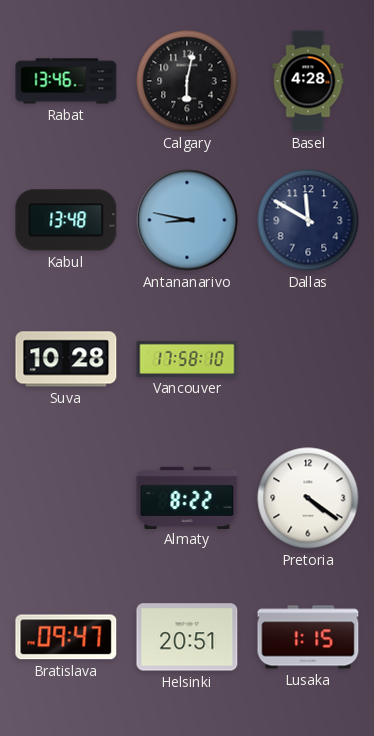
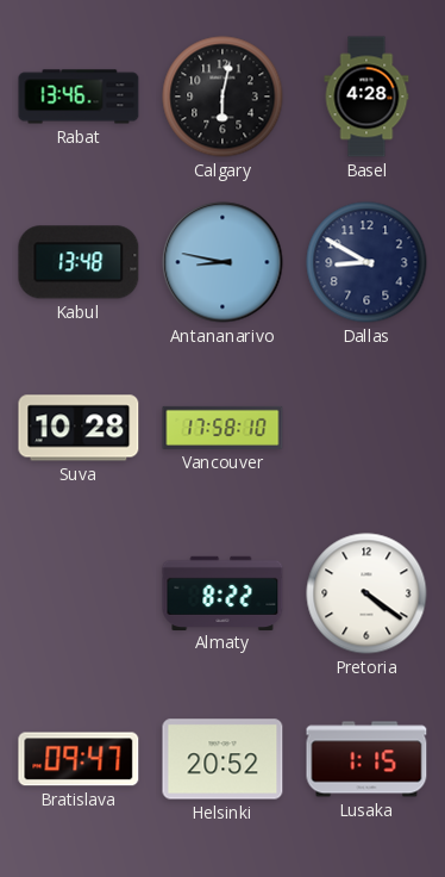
Dallas: 11:50 -> 8:50 (366, 262)
Helsinki: 20:51 -> 20:52 (223, 759)
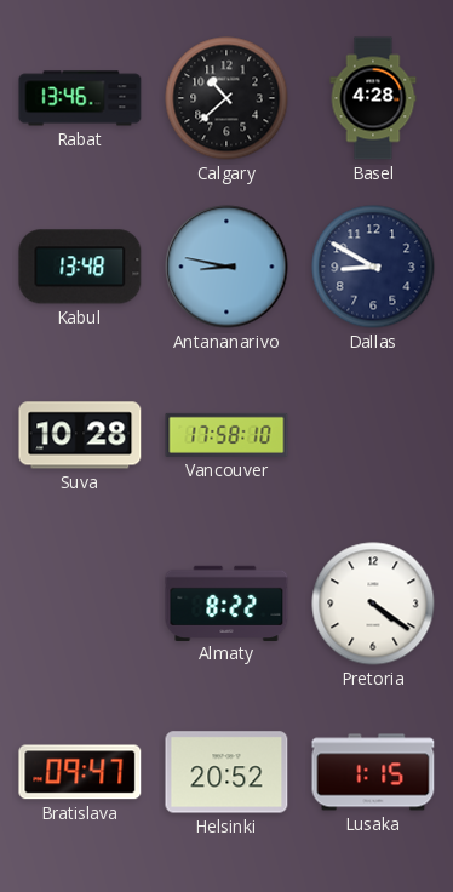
Calgary: 6:02 -> 10:38 (226, 98)
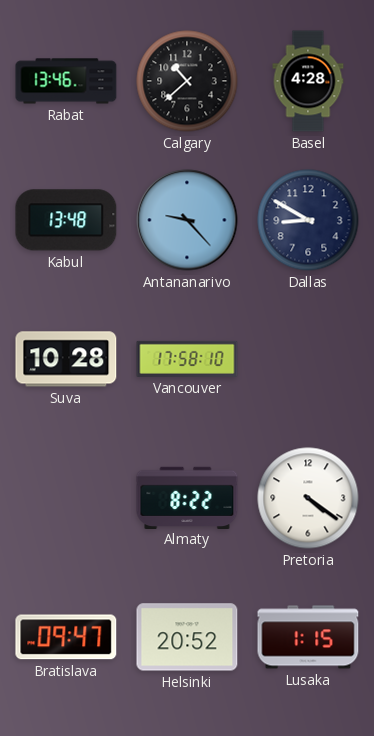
Antananarivo: 8:47 -> 9:23 (187, 220)
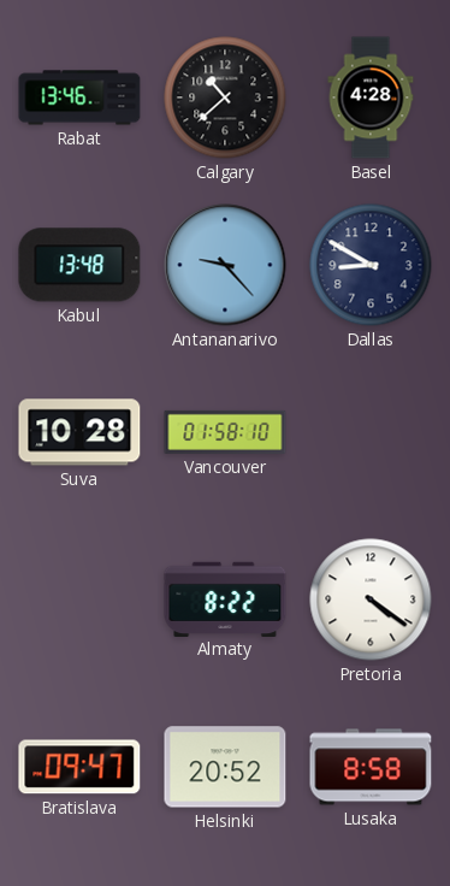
Vancouver: 17:58 -> 01:58 (225, 432)
Lusaka: 1:15 -> 8:58 (371, 767)
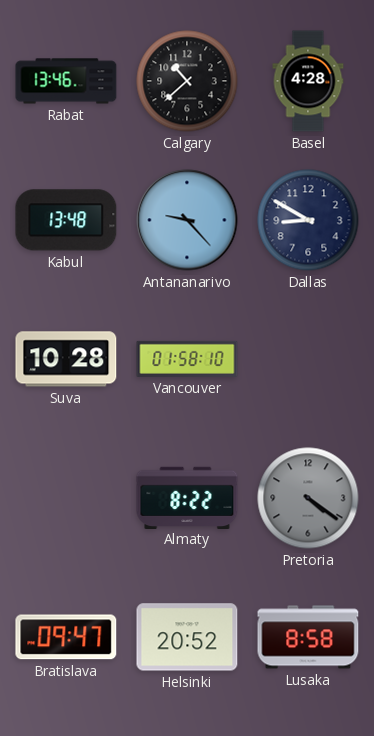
Pretoria dial: white -> grey (308, 498)
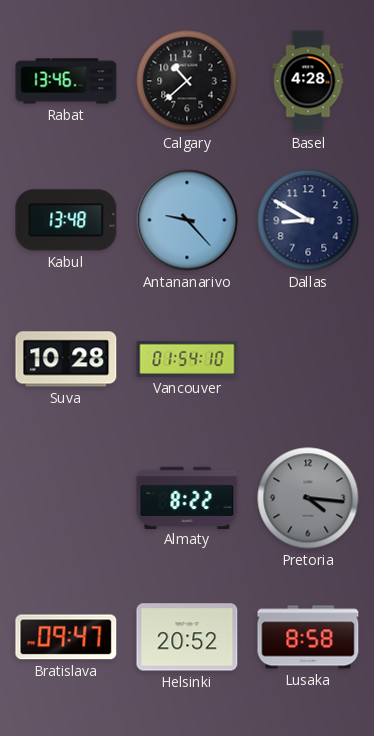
Vancouver: 01:58 -> 01:54 (187, 359)
Pretoria: 4:21 -> 4:16 (308, 498)
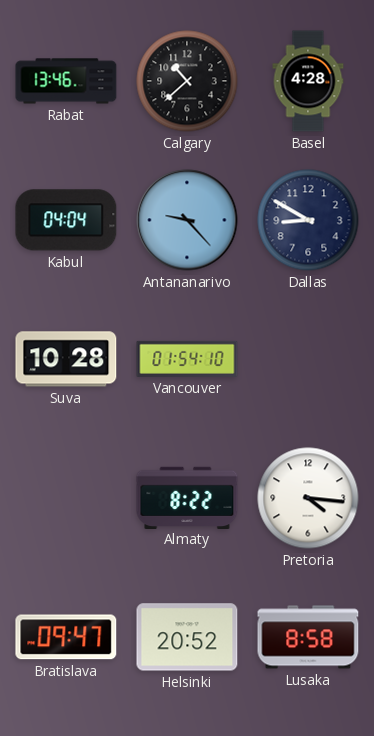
Kabul: 13:48 -> 04:04 (66, 220)
Pretoria dial: grey -> white (308, 498)
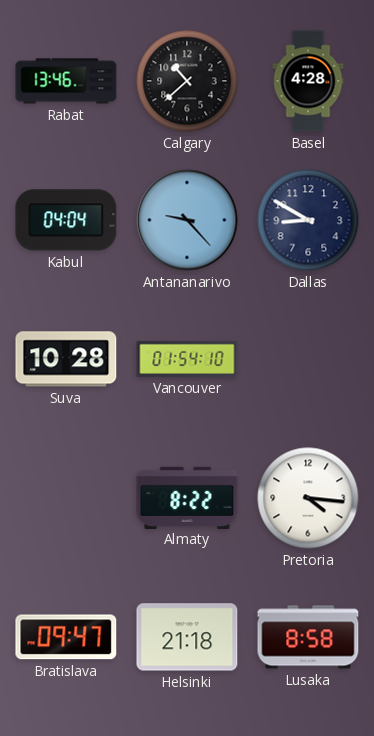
Helsinki: 20:52 -> 21:18 (187, 637)
